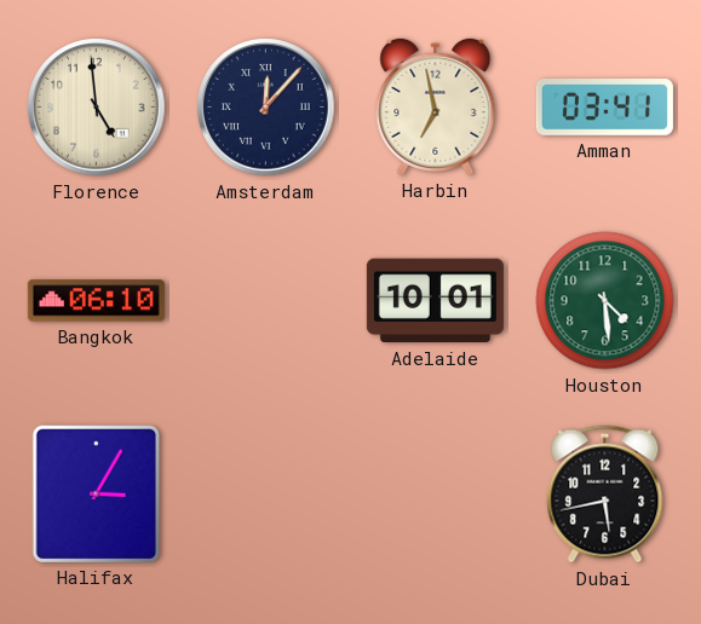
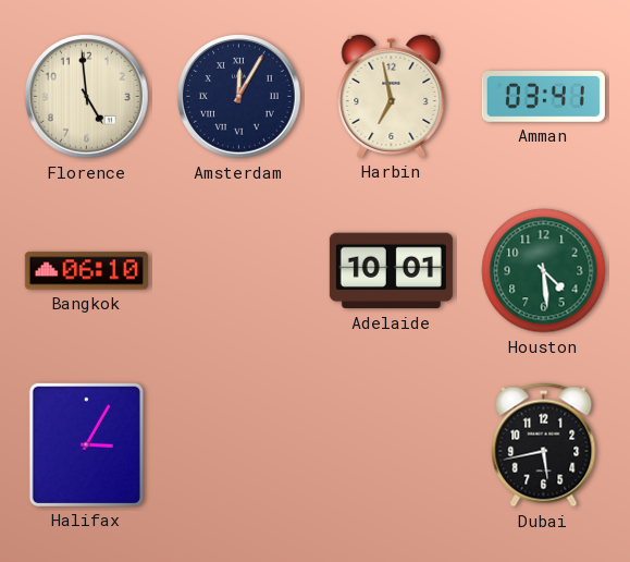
Amsterdam: 12:07 -> 12:05 (239, 97)
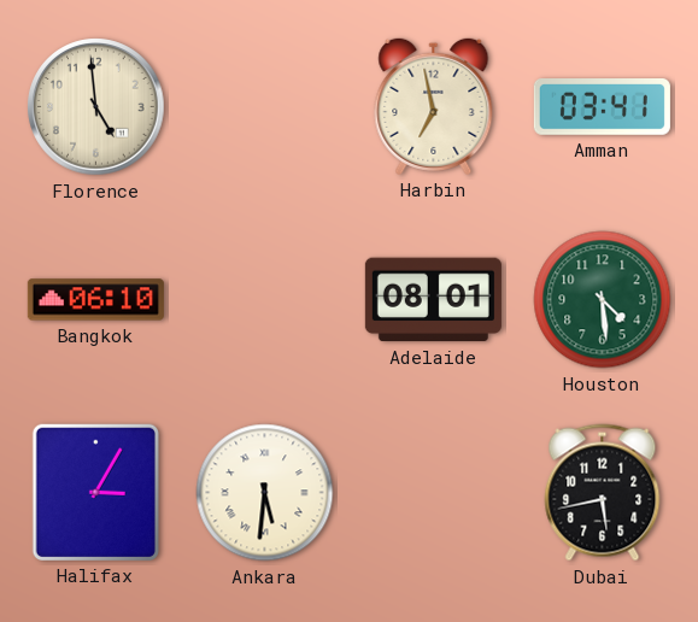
Amsterdam: 12:05 -> none (239, 97)
Adelaide: 10:01 -> 08:01 (433, 300)
Ankara: none -> 5:31 (265, 493)
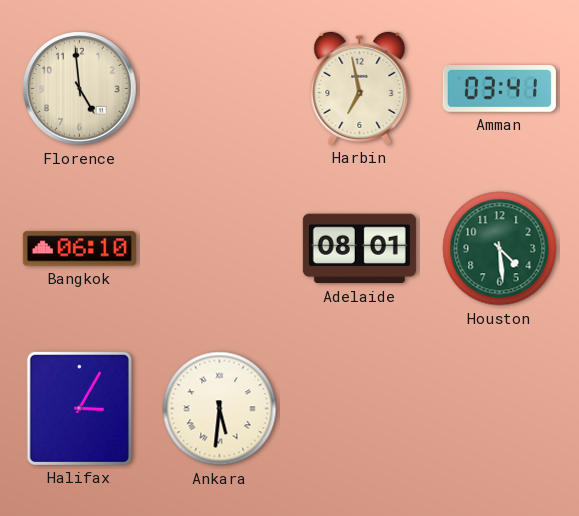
Dubai: 5:43 -> none (603, 493)
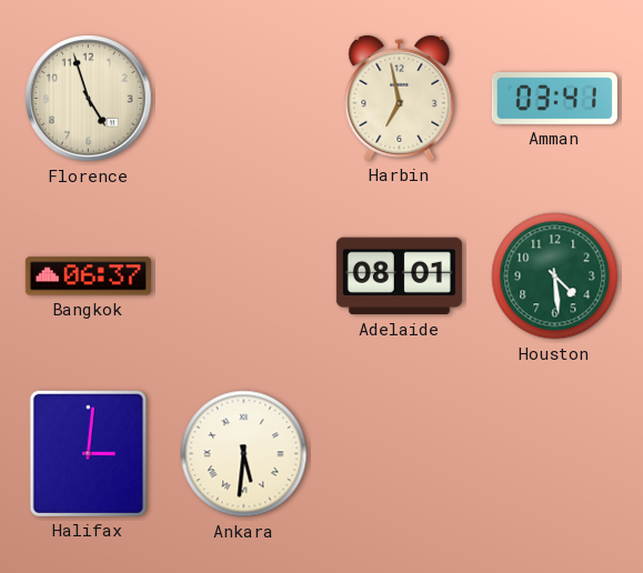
Florence: 4:59 -> 4:57 (89, 99)
Bangkok: 06:10 -> 06:37 (88, 277)
Halifax: 3:05 -> 3:01 (88, 453)
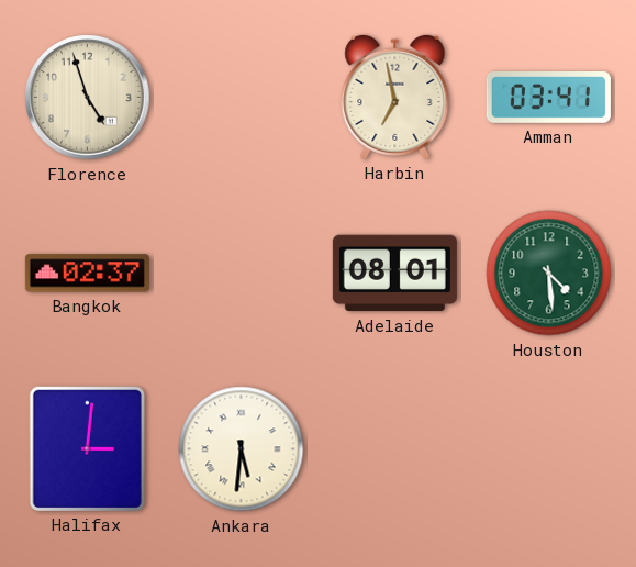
Bangkok: 06:37 -> 02:37 (87, 274)
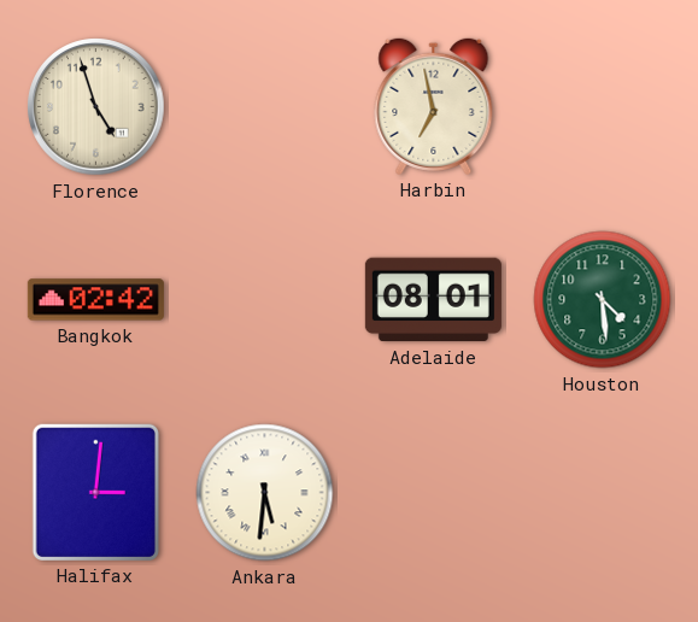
Amman: 03:41 -> none (548, 98)
Bangkok: 02:37 -> 02:42 (95, 300)
